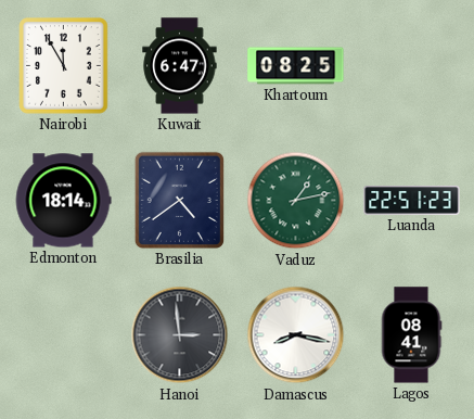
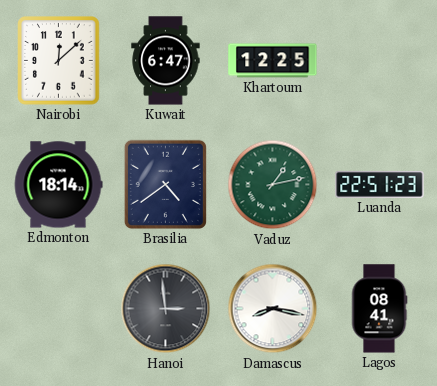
Nairobi: 11:55 -> 12:08 (59, 61)
Khartoum: 08:25 -> 12:25 (273, 61)
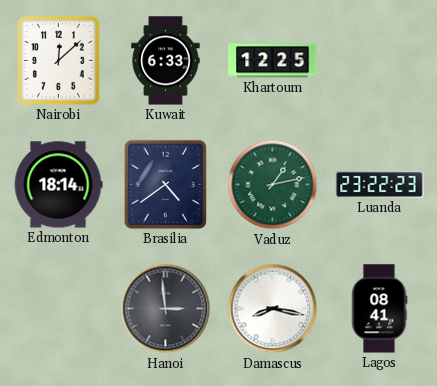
Kuwait: 6:47 -> 6:33 (166, 61)
Luanda: 22:51 -> 23:22 (380, 185)
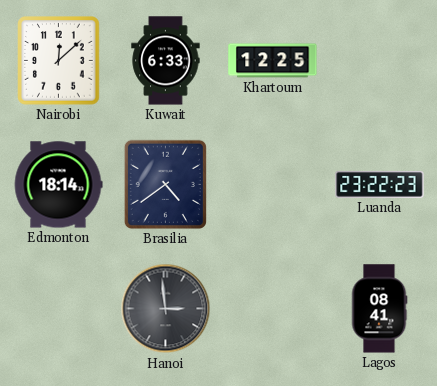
Vaduz: 1:13 -> none (273, 185)
Damascus: 8:17 -> none (273, 309)
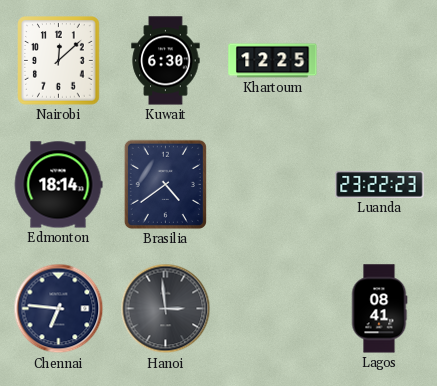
Kuwait: 6:33 -> 6:30 (166, 61)
Chennai: none -> 6:46 (59, 309)
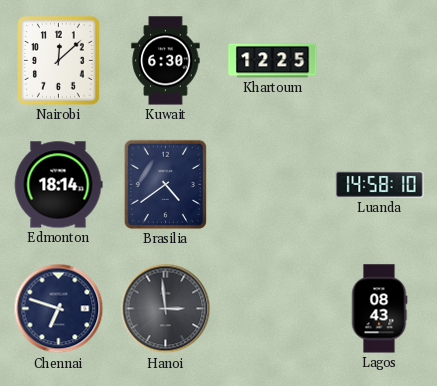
Luanda: 23:22 -> 14:58 (380, 185)
Chennai: 6:46 -> 6:48 (59, 309)
Lagos: 08:41 -> 08:43 (379, 309)
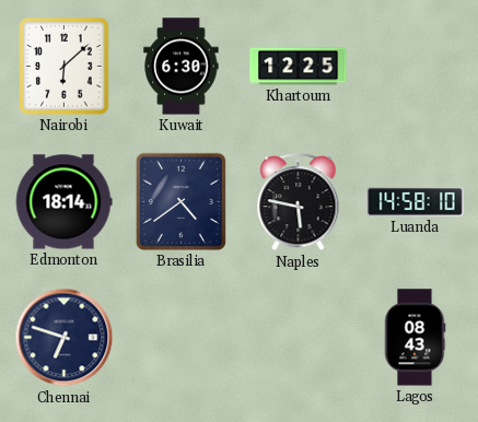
Nairobi: 12:08 -> 6:08 (65, 67)
Naples: none -> 5:47 (299, 202)
Hanoi: 2:59 -> none (166, 309)
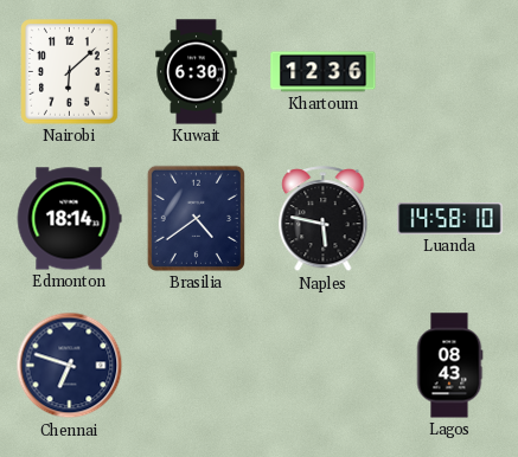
Khartoum: 12:25 -> 12:36 (324, 72)
